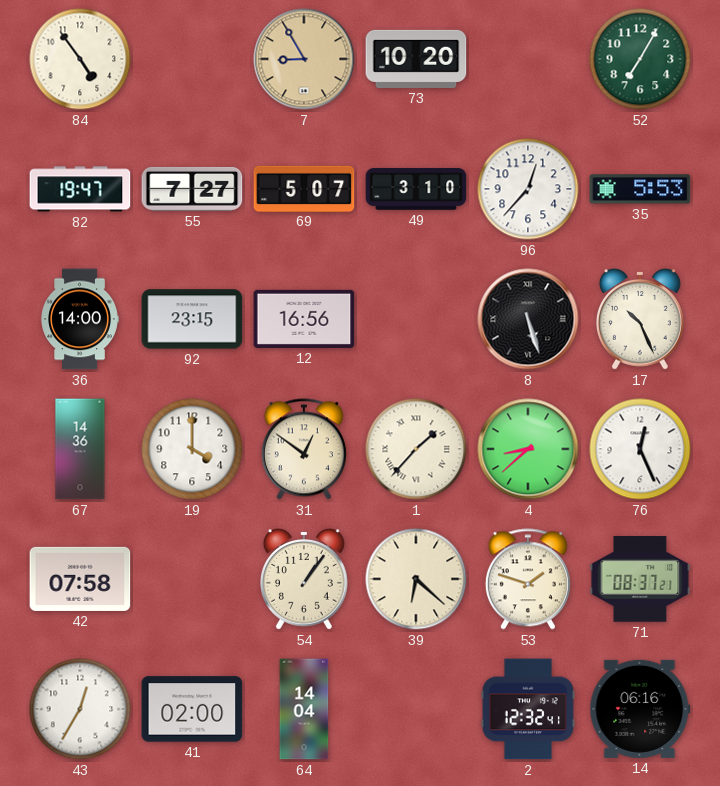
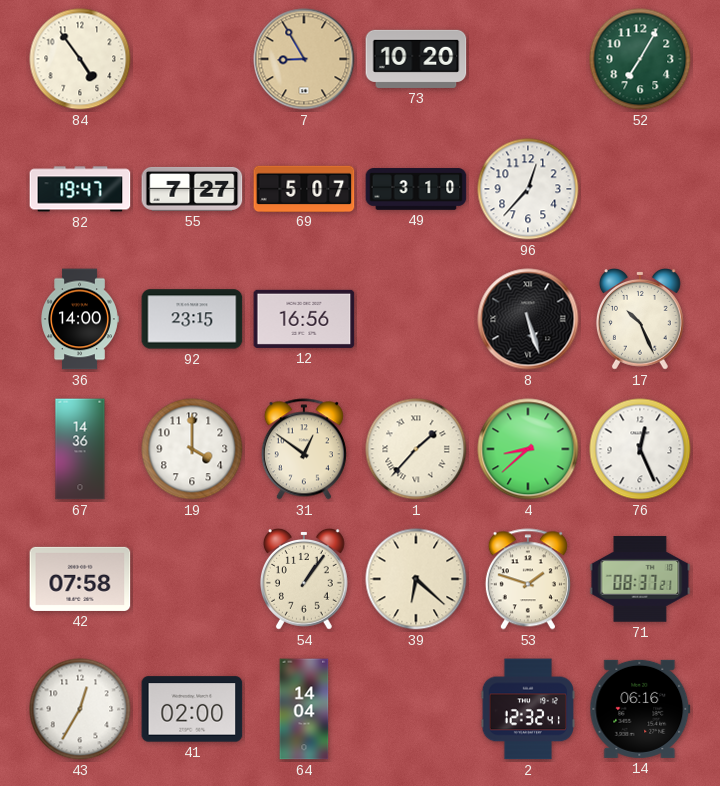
35: 5:53 -> none (640, 189)
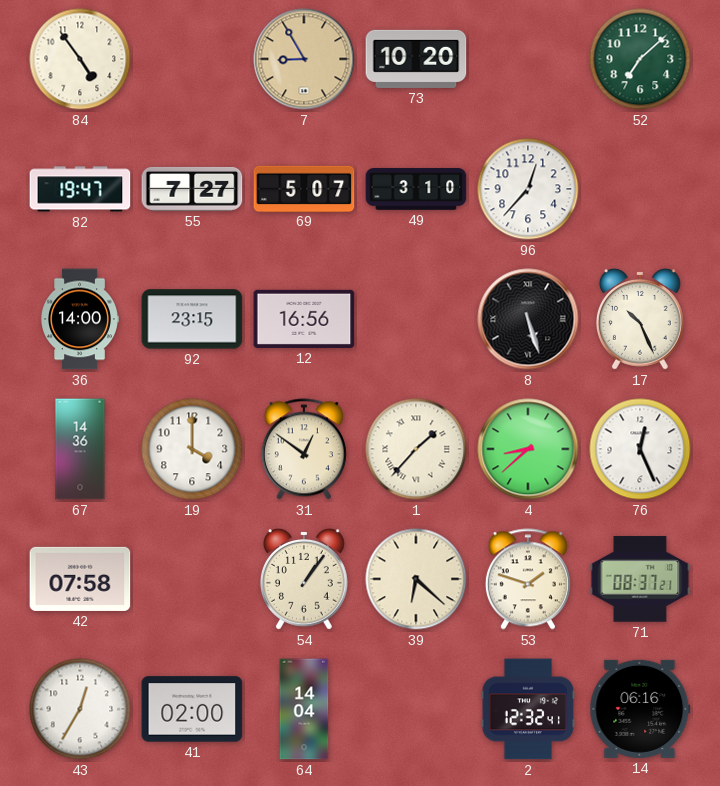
52: 7:05 -> 7:08 (640, 59)
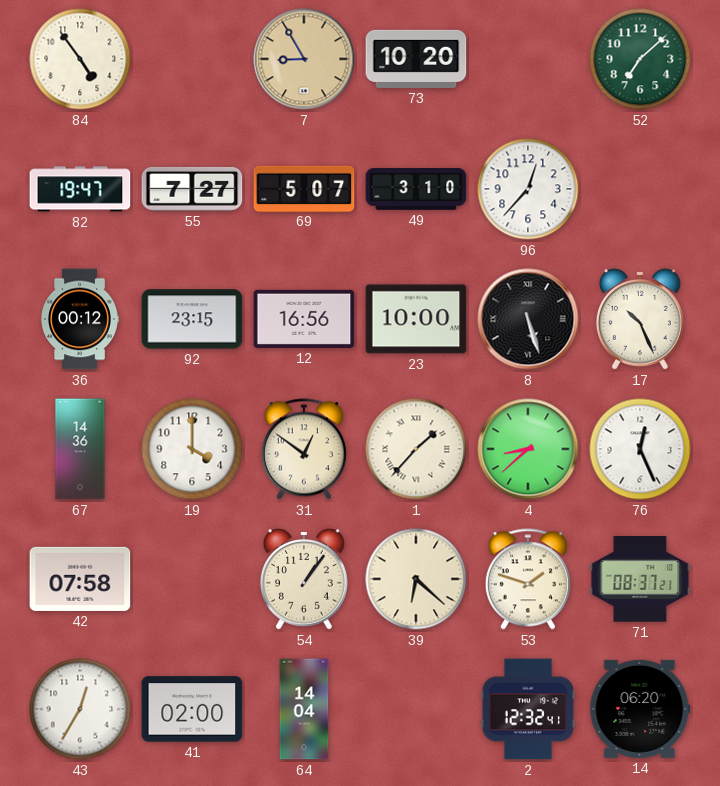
36: 14:00 -> 00:12 (80, 319)
23: none -> 10:00 (416, 319)
14: 06:16 -> 06:20 (640, 709)
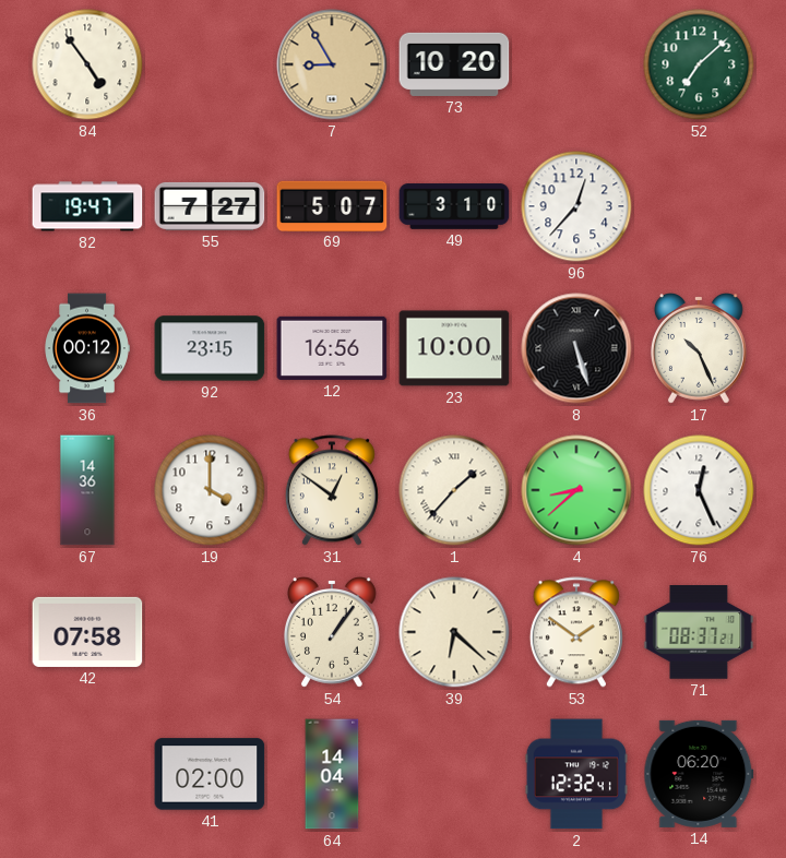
53: 1:48 -> 1:51 (576, 632)
43: 12:35 -> none (80, 709)
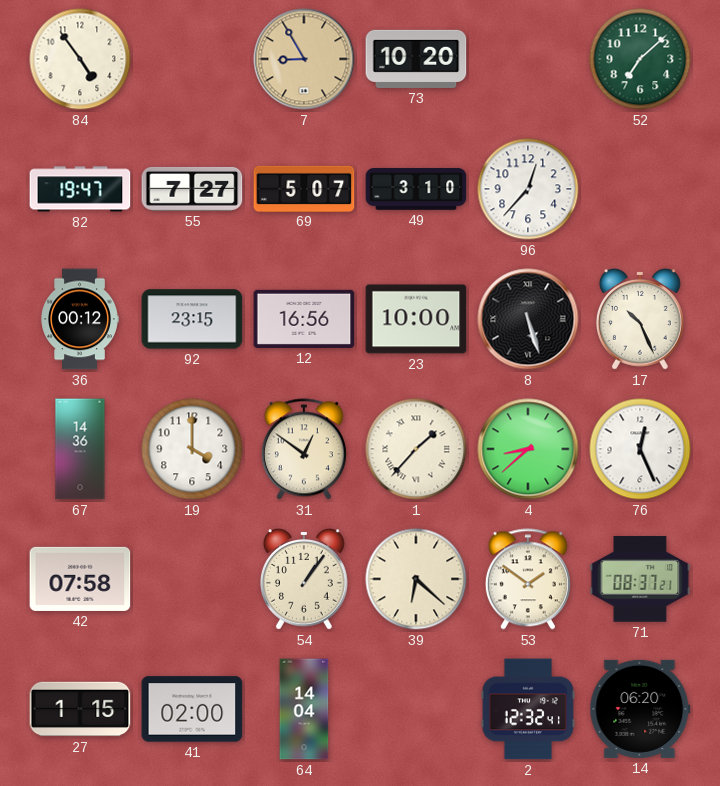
27: none -> 1:15 (80, 709)
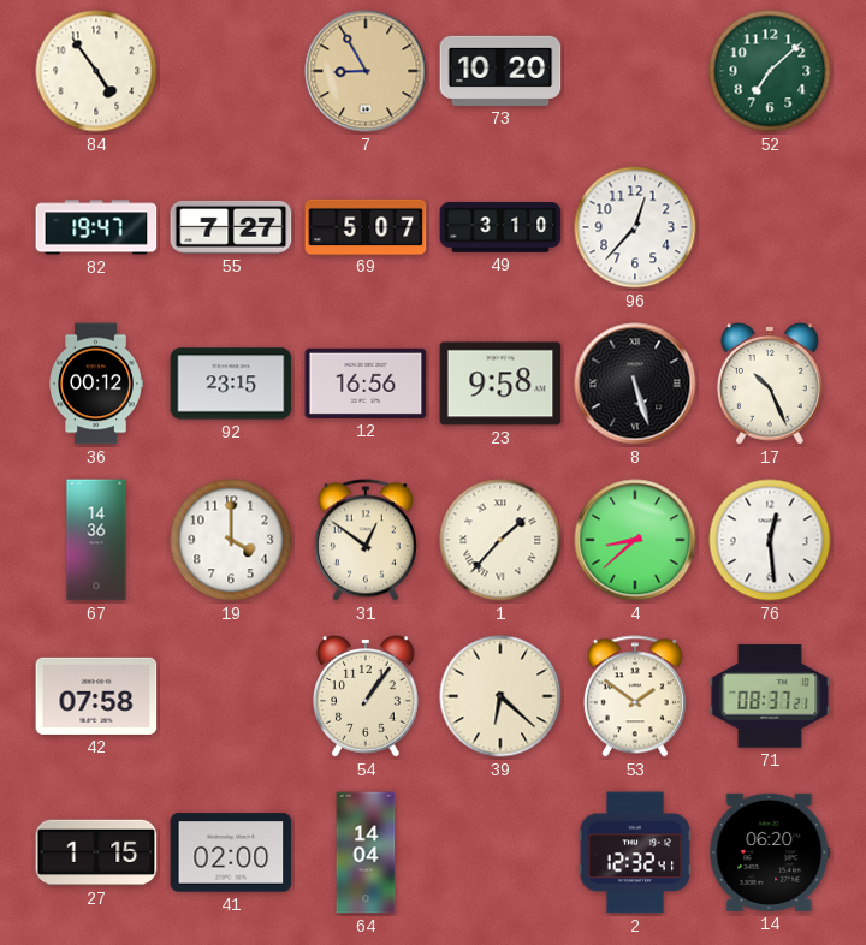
23: 10:00 -> 9:58 (500, 384)
76: 12:26 -> 12:29 (770, 540)
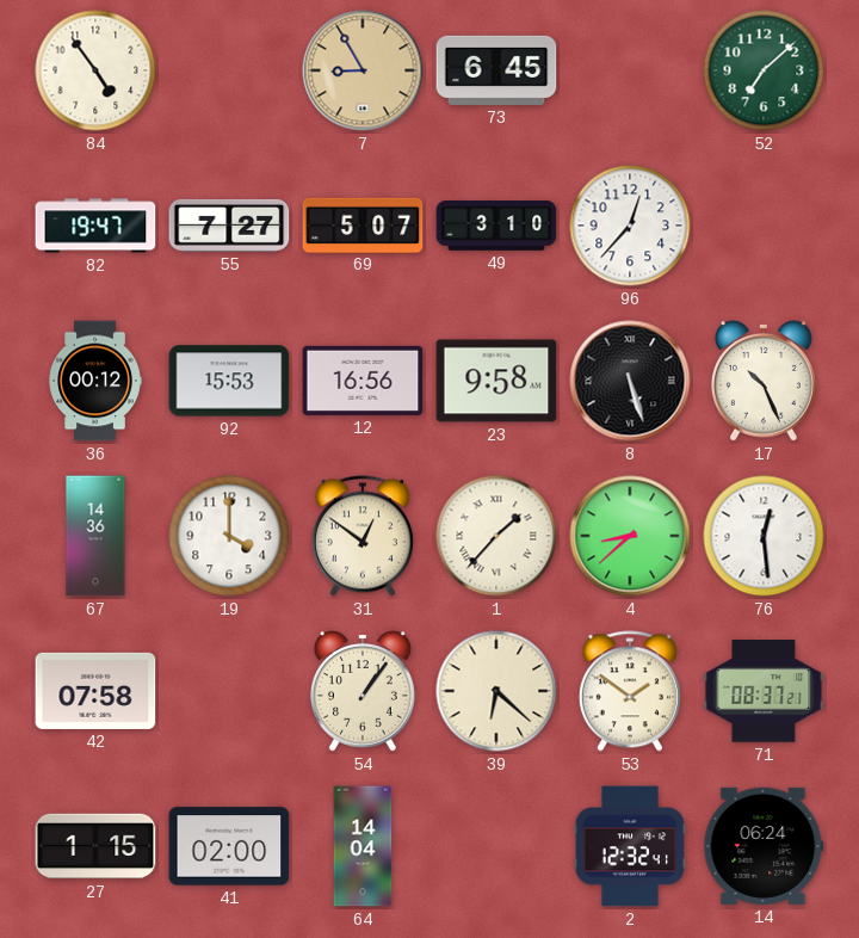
73: 10:20 -> 6:45 (496, 70)
92: 23:15 -> 15:53 (229, 381)
14: 06:20 -> 06:24 (764, 846)
